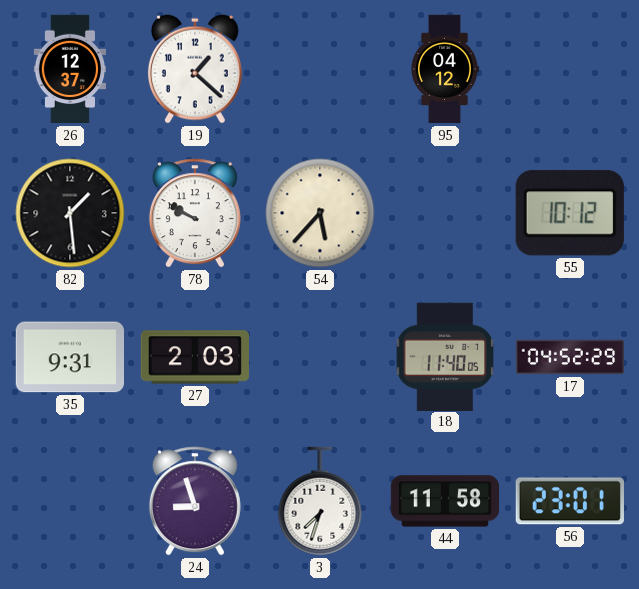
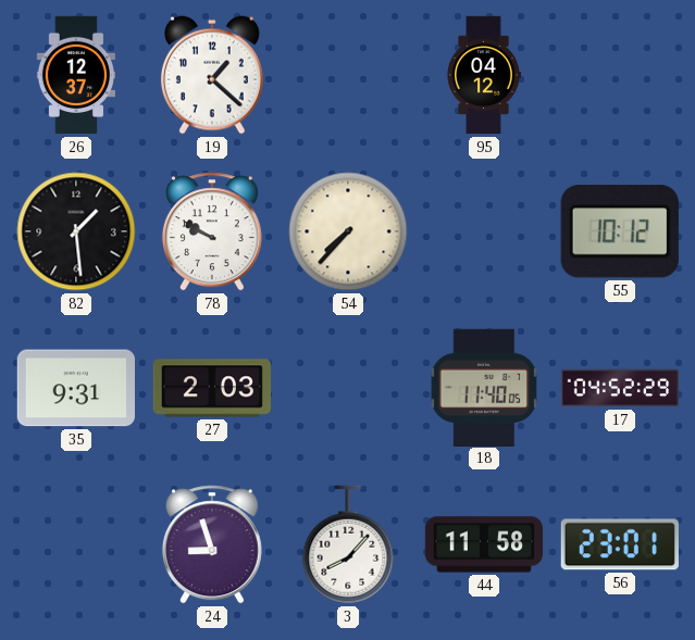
54: 5:37 -> 7:37 (348, 231)
3: 7:33 -> 8:07 (348, 544)
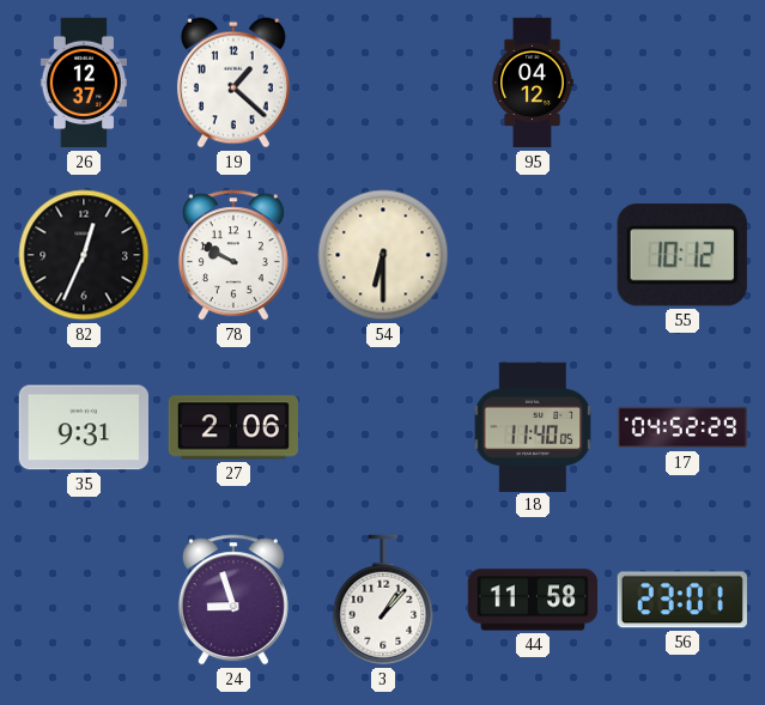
82: 1:29 -> 12:34 (84, 255)
54: 7:37 -> 6:30 (383, 255)
27: 2:03 -> 2:06 (232, 427)
3: 8:07 -> 1:07 (383, 600)
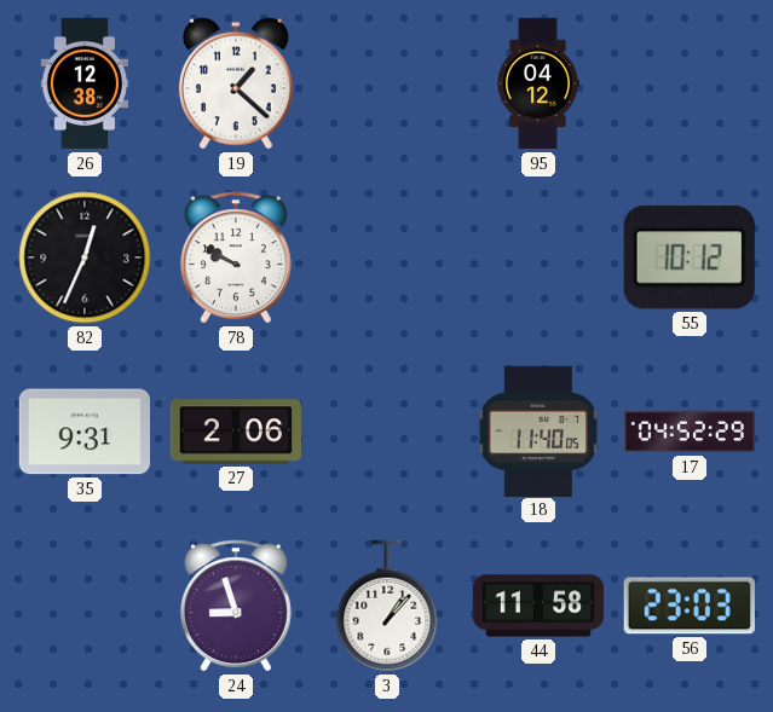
26: 12:37 -> 12:38 (83, 83)
54: 6:30 -> none (383, 255)
56: 23:01 -> 23:03 (690, 606)
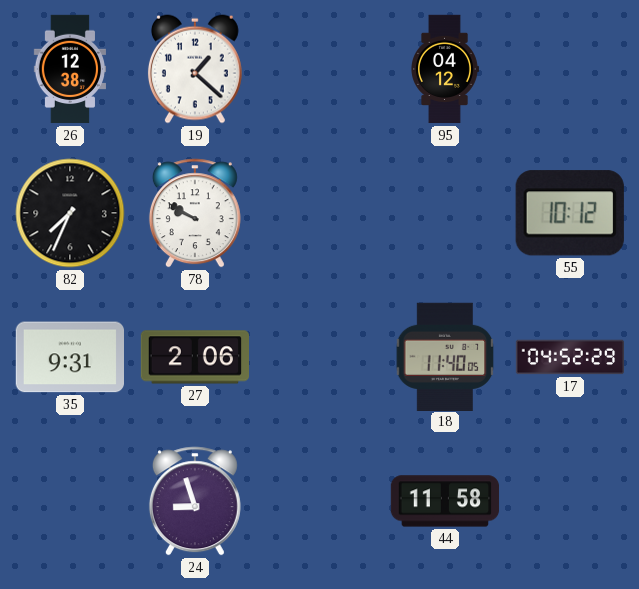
82: 12:34 -> 7:34 (70, 213)
3: 1:07 -> none (387, 606)
56: 23:03 -> none (690, 606)
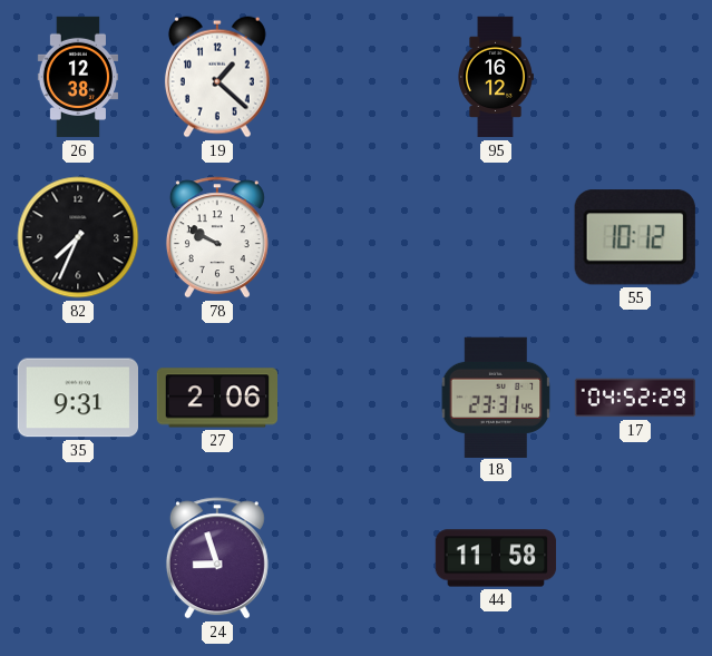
95: 04:12 -> 16:12 (496, 77)
18: 11:40 -> 23:31 (496, 396)
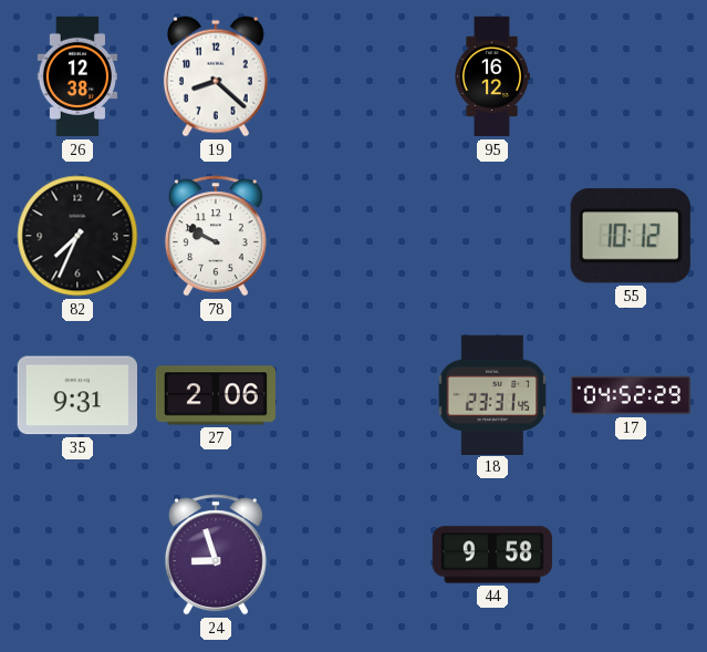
19: 1:22 -> 8:22 (216, 76)
44: 11:58 -> 9:58 (492, 555)
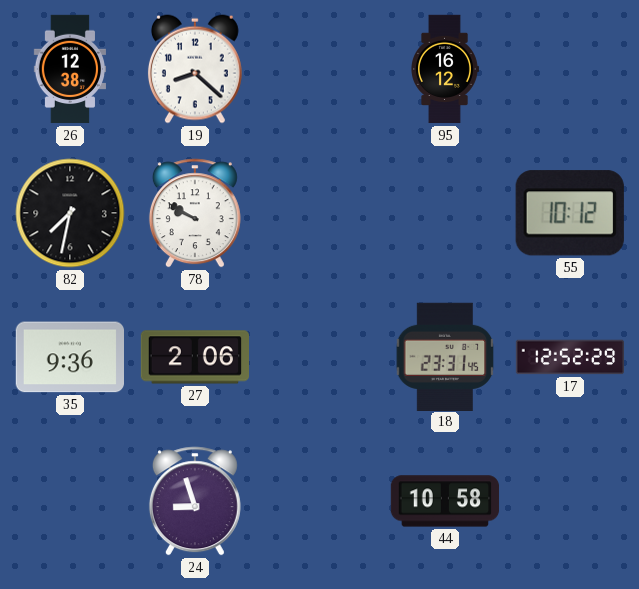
82: 7:34 -> 7:32 (70, 213)
35: 9:31 -> 9:36 (69, 357)
17: 04:52 -> 12:52 (570, 357)
44: 9:58 -> 10:58 (445, 501)
